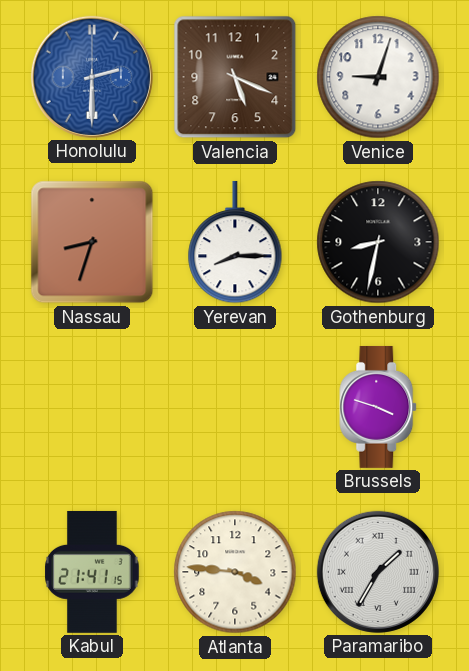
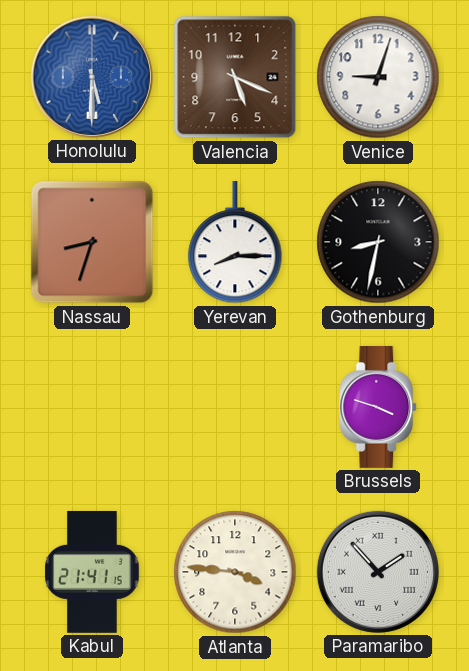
Honolulu: 2:30 -> 5:30 (92, 77)
Paramaribo: 1:35 -> 1:53 (378, 572)
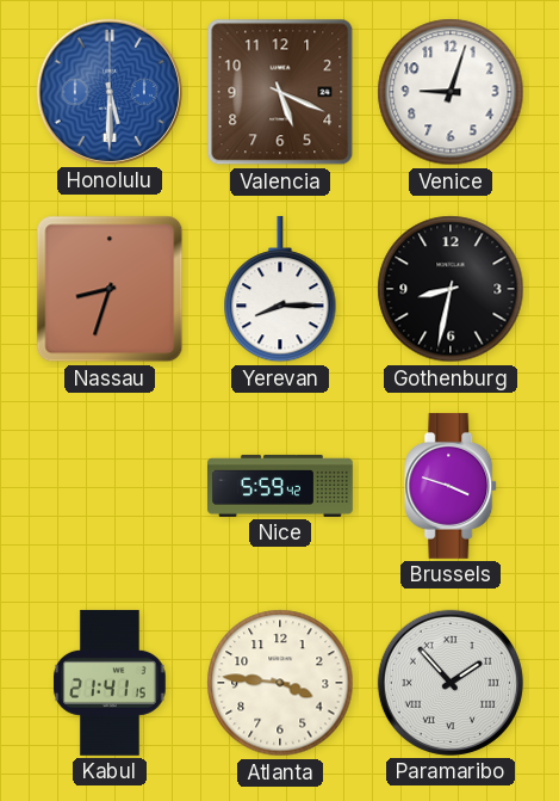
Nice: none -> 5:59 (281, 486)
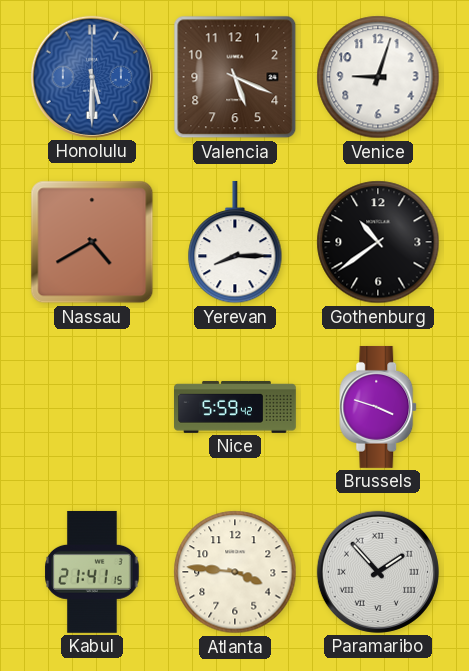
Nassau: 8:33 -> 4:40 (92, 242)
Gothenburg: 8:32 -> 10:39 (378, 242)
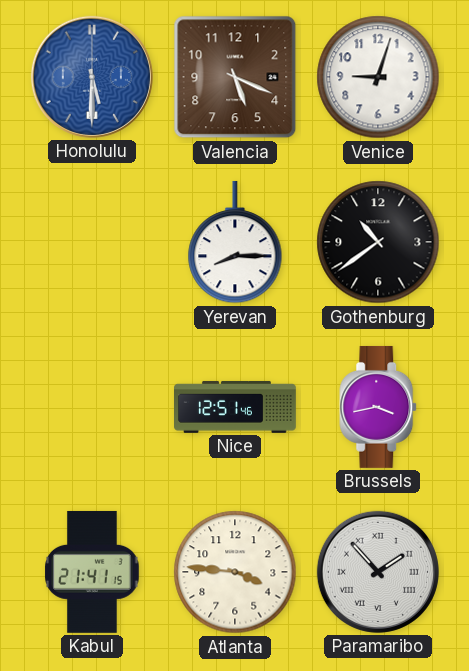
Nassau: 4:40 -> none (92, 242)
Nice: 5:59 -> 12:51 (236, 407)
Brussels: 3:48 -> 3:43 (379, 407)
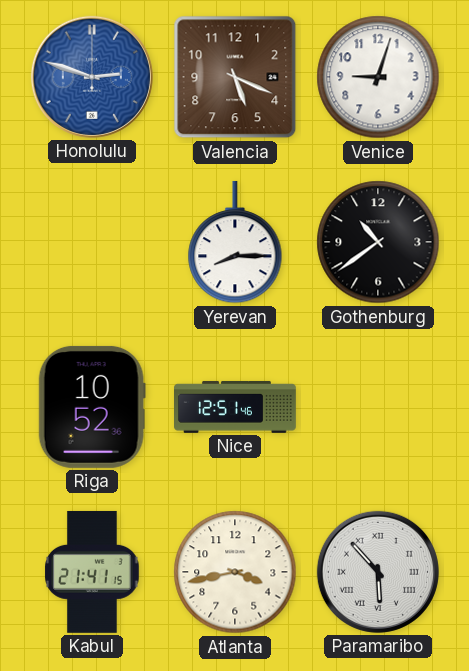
Honolulu: 5:30 -> 2:48 (92, 77)
Riga: none -> 10:52 (92, 407)
Brussels: 3:43 -> none (379, 407)
Atlanta: 3:46 -> 3:43 (235, 572)
Paramaribo: 1:53 -> 5:53 (378, 572)
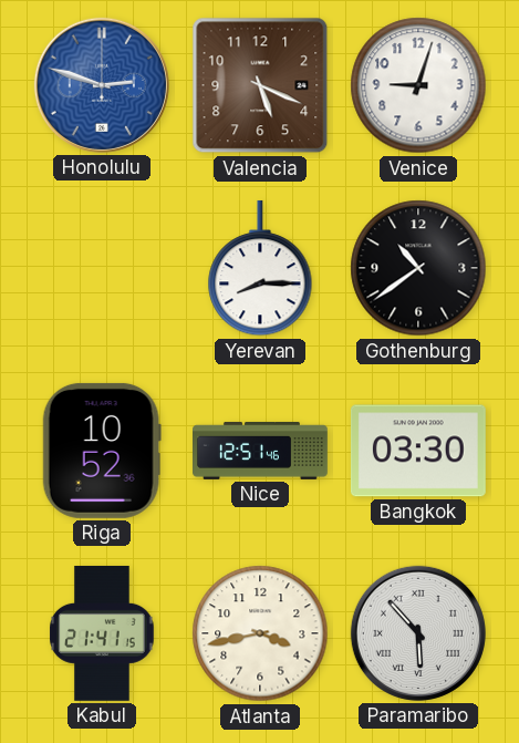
Bangkok: none -> 03:30 (418, 451)
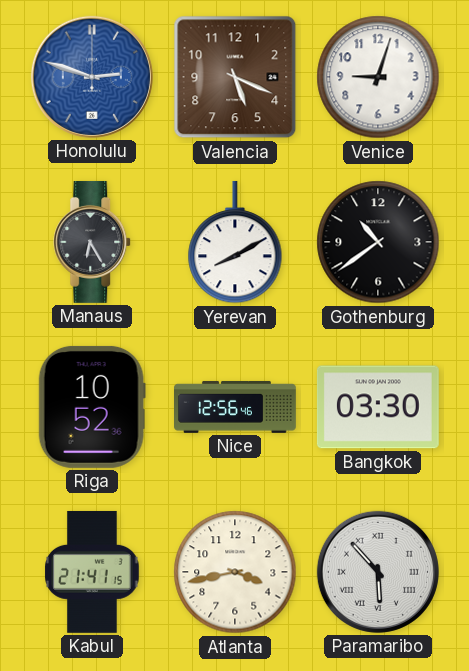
Manaus: none -> 6:25 (93, 242)
Yerevan: 8:15 -> 8:10 (235, 242)
Nice: 12:51 -> 12:56 (236, 407)
